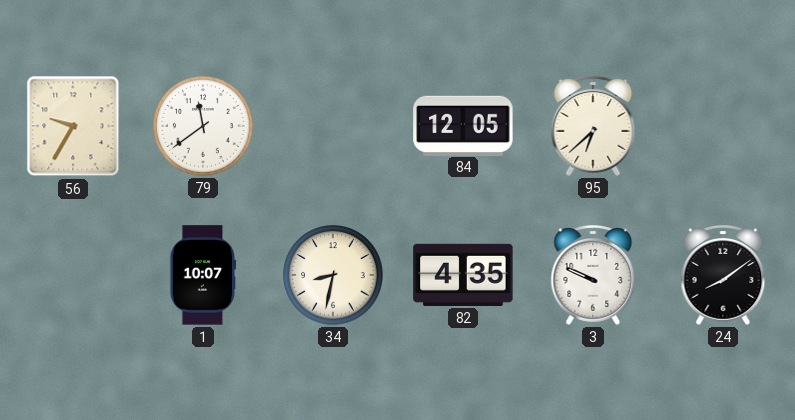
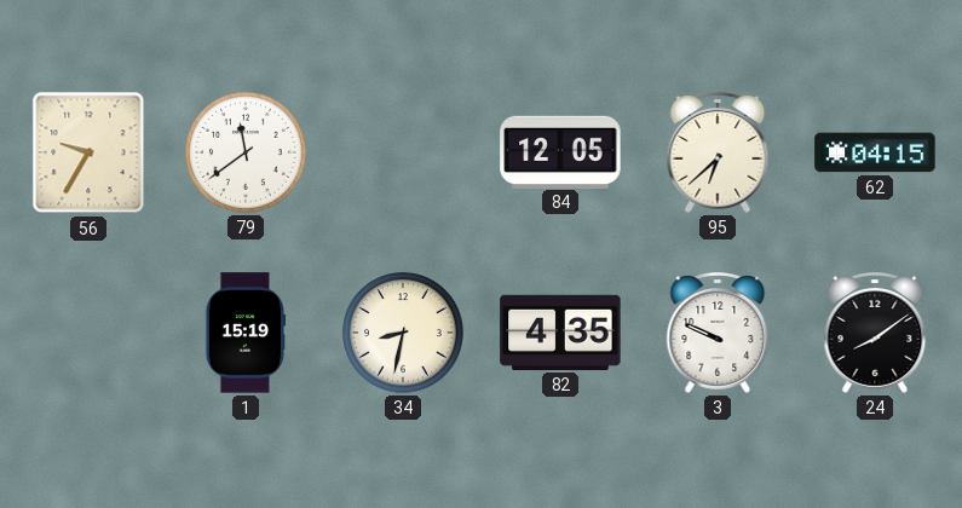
62: none -> 04:15 (875, 152)
1: 10:07 -> 15:19 (246, 333)
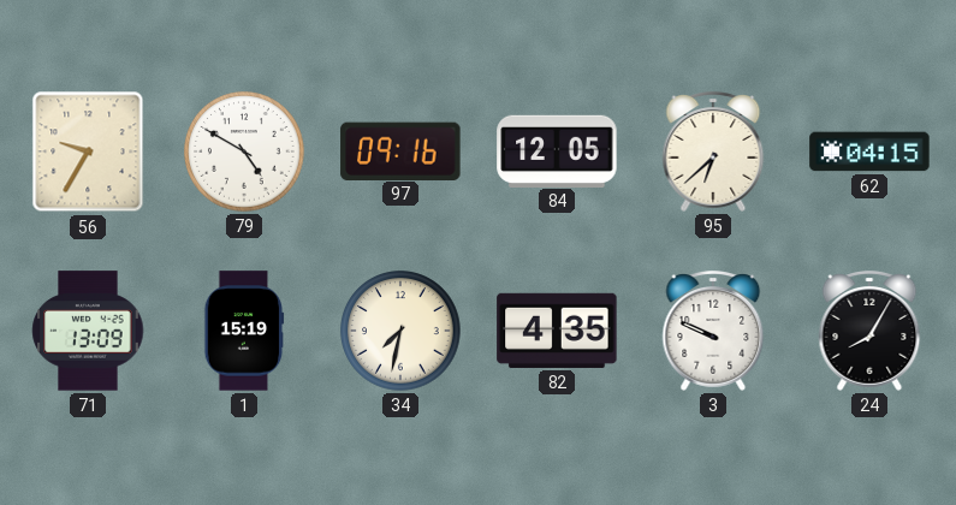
79: 11:39 -> 4:50 (244, 151)
97: none -> 09:16 (400, 150)
71: none -> 13:09 (88, 331)
34: 8:32 -> 7:32 (400, 331)
24: 8:09 -> 8:05 (869, 332)
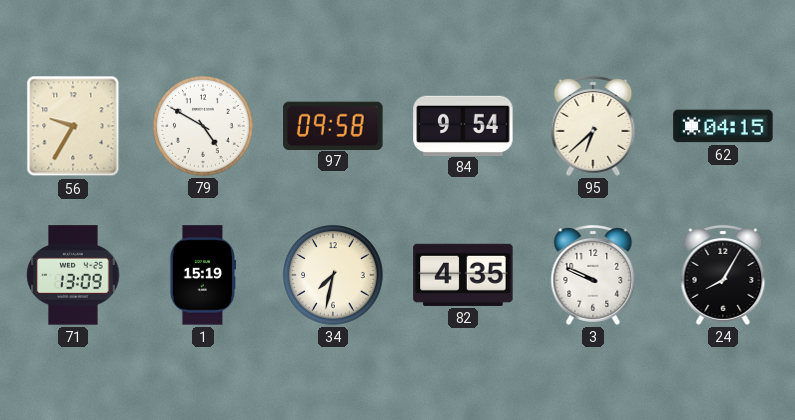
97: 09:16 -> 09:58 (333, 125)
84: 12:05 -> 9:54 (463, 125)
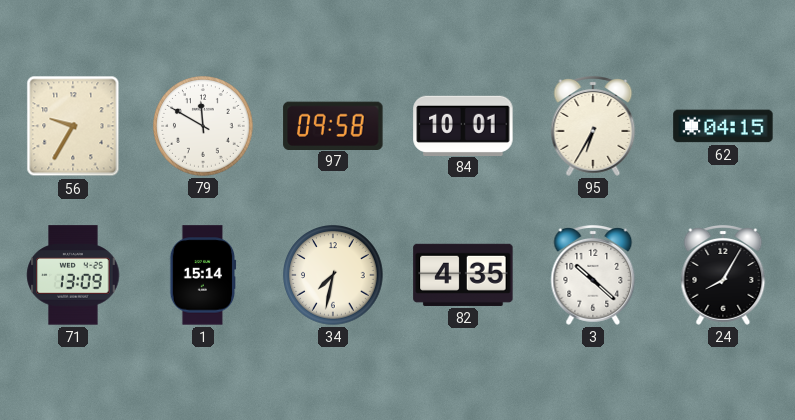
79: 4:50 -> 11:50 (203, 126)
84: 9:54 -> 10:01 (463, 125)
95: 6:38 -> 6:35 (593, 127)
1: 15:19 -> 15:14 (203, 275)
3: 9:49 -> 10:22 (593, 276)
